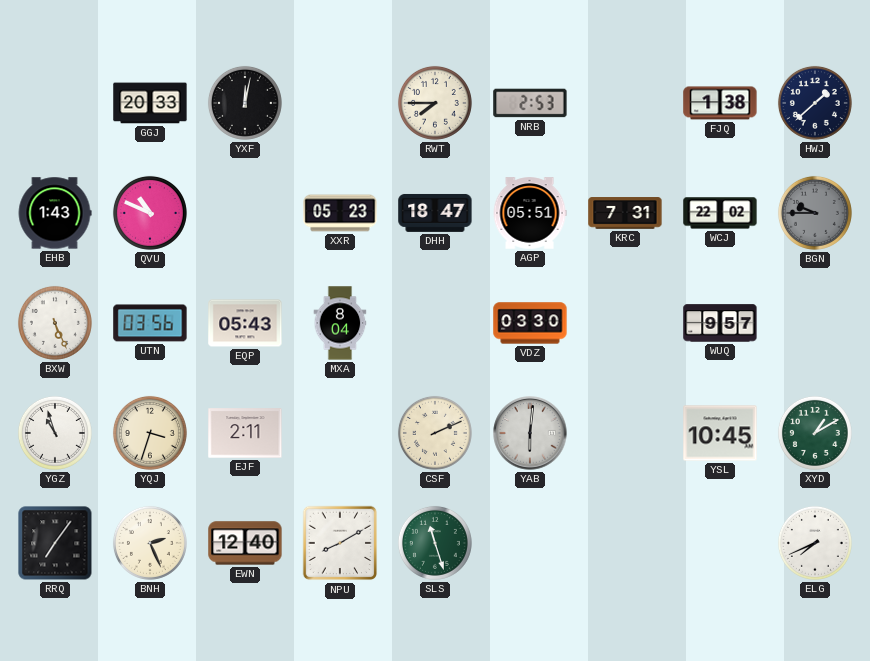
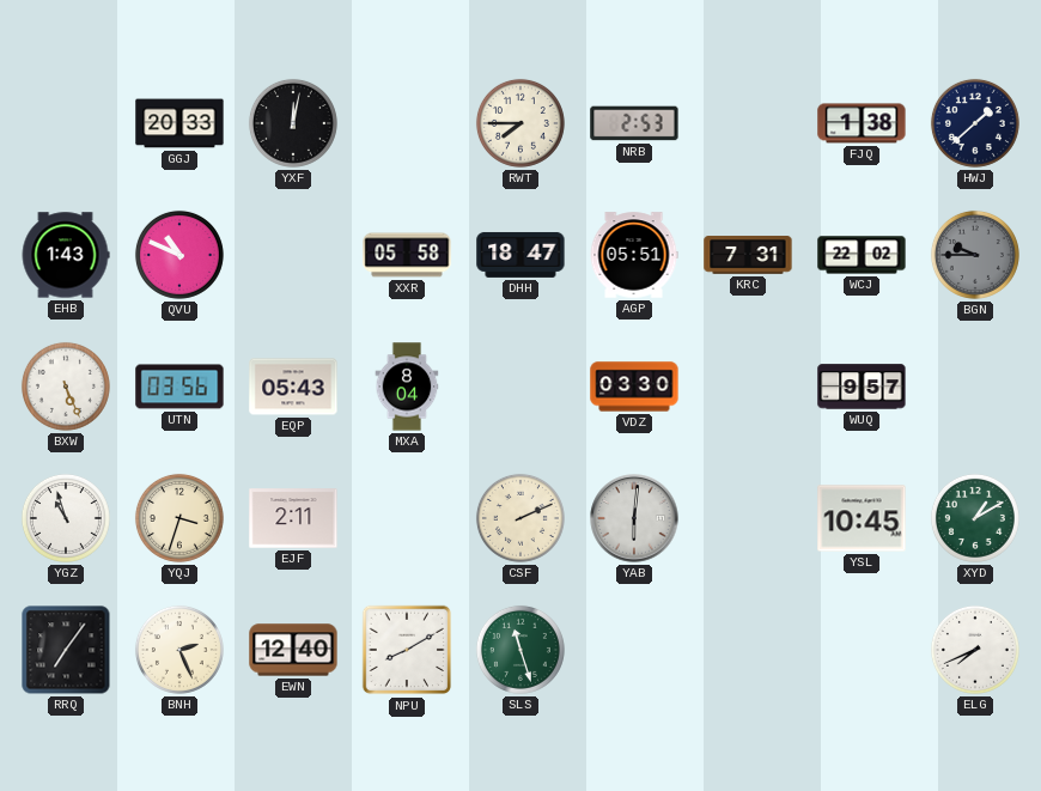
XXR: 05:23 -> 05:58 (407, 255)
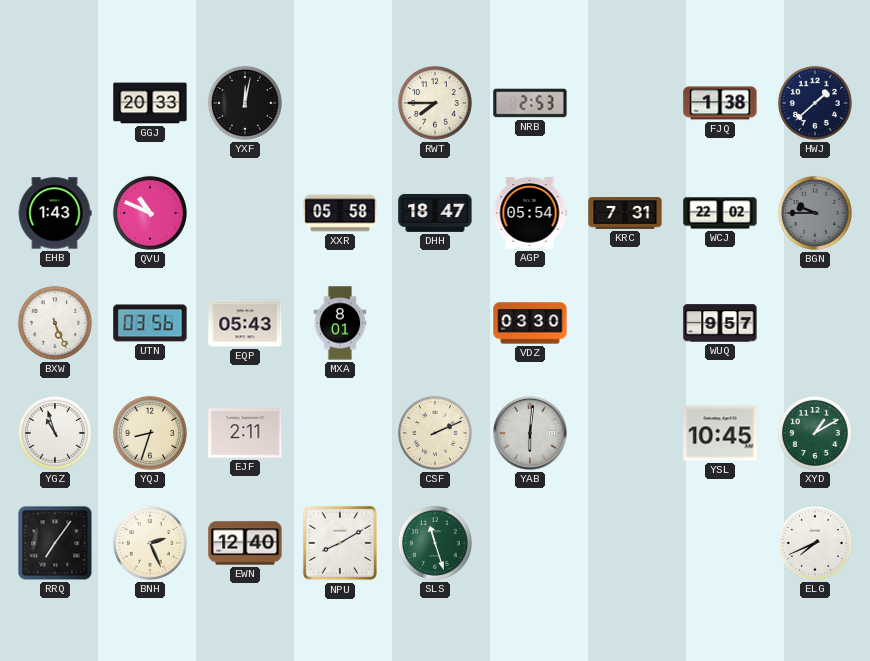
AGP: 05:51 -> 05:54 (530, 213)
MXA: 8:04 -> 8:01 (340, 323)
YQJ: 3:33 -> 8:33 (150, 433)
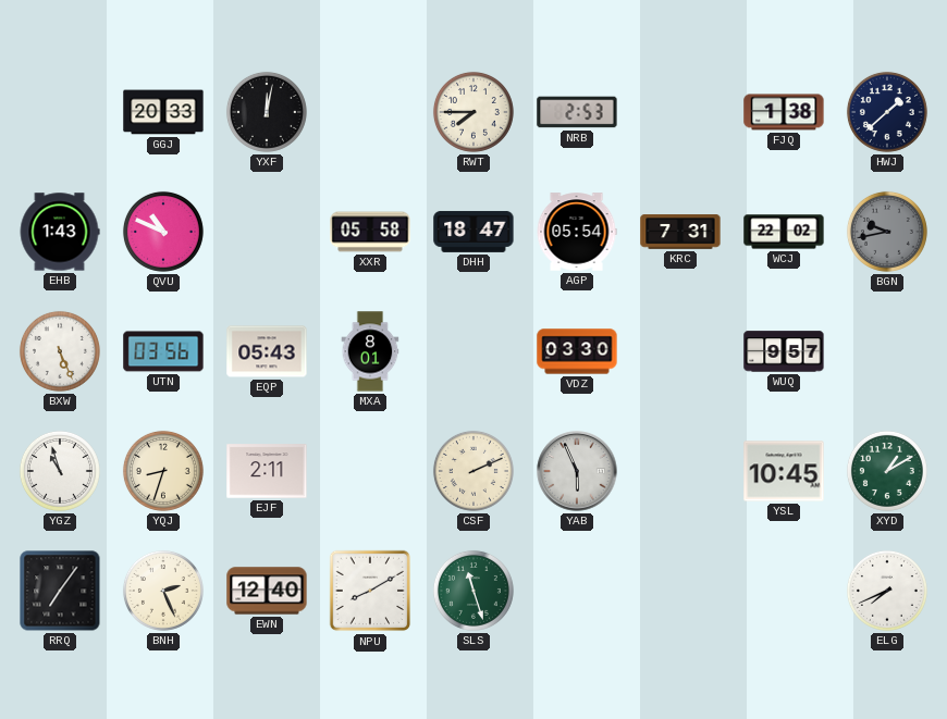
BGN: 9:45 -> 9:43 (887, 232)
YAB: 6:01 -> 5:56 (577, 471)
